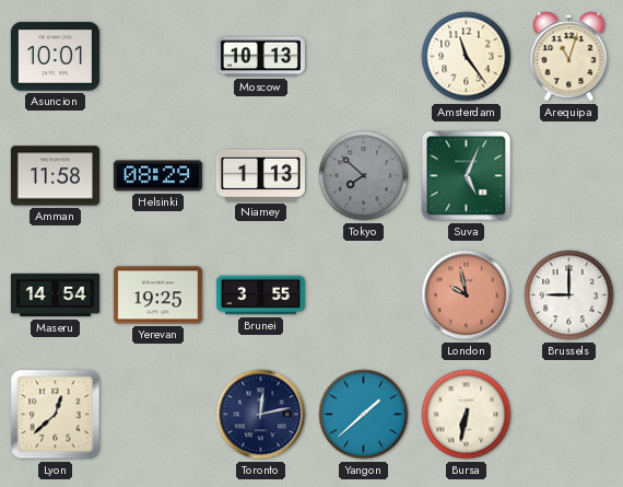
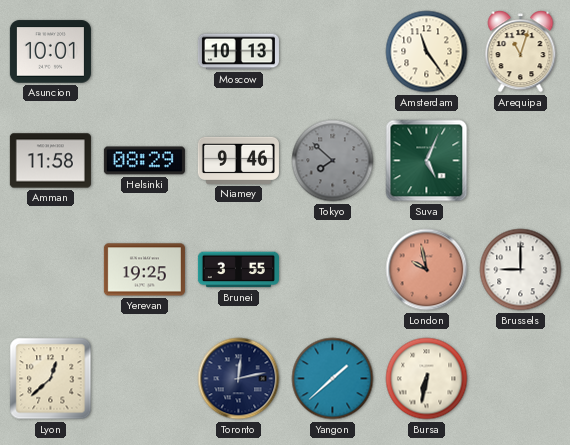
Niamey: 1:13 -> 9:46 (238, 160)
Maseru: 14:54 -> none (55, 295)
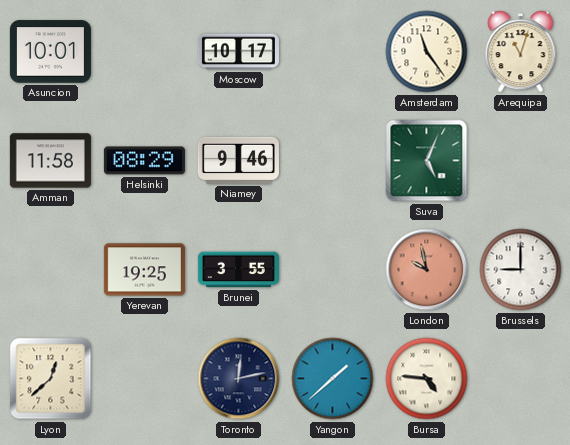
Moscow: 10:13 -> 10:17 (238, 52)
Tokyo: 7:52 -> none (333, 161)
Bursa: 6:32 -> 4:46 (427, 379)
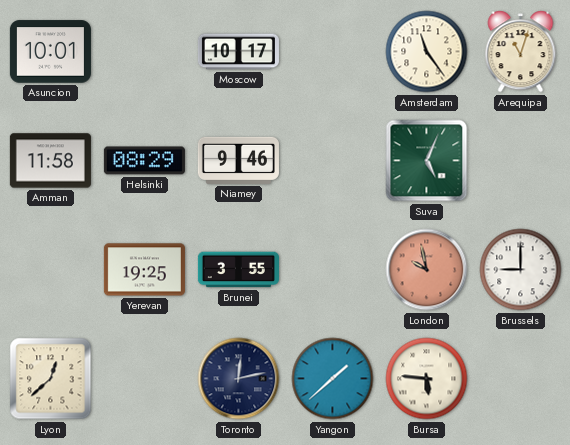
Bursa: 4:46 -> 5:46 (427, 379)
